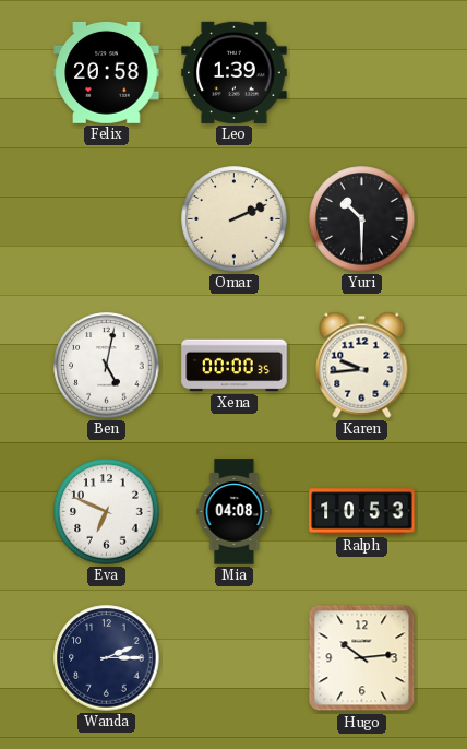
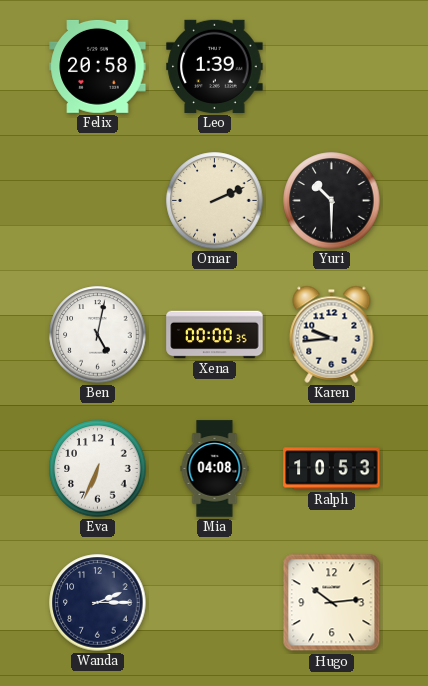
Eva: 6:49 -> 6:34 (98, 469)
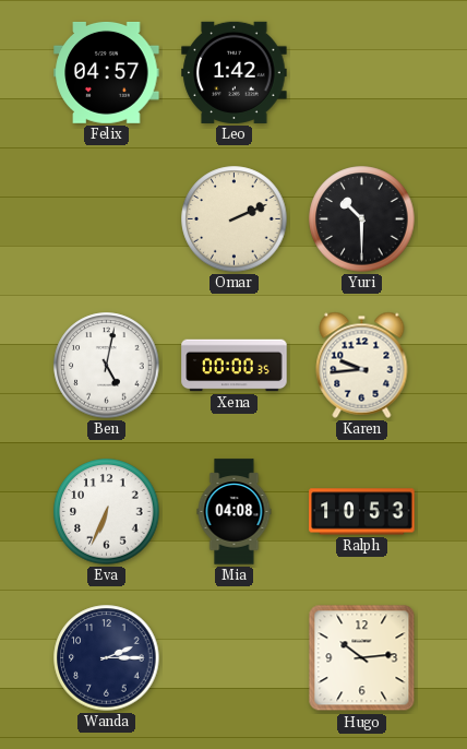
Felix: 20:58 -> 04:57 (107, 72)
Leo: 1:39 -> 1:42 (235, 72)
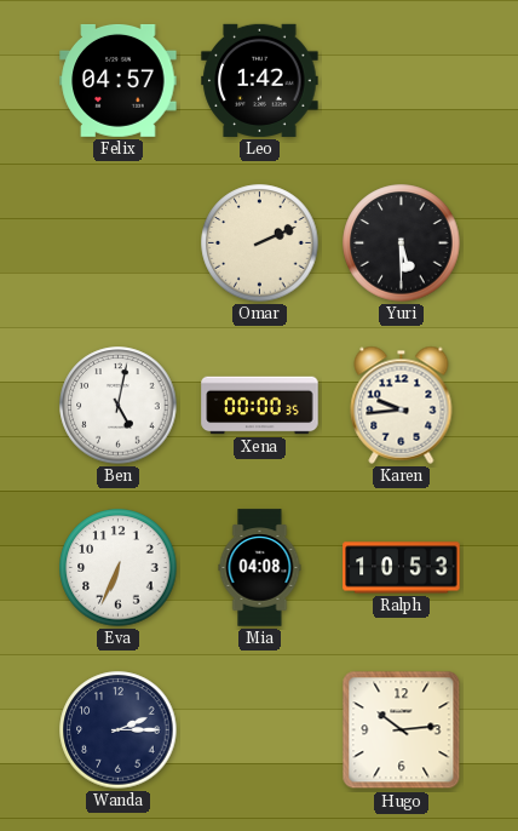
Yuri: 10:30 -> 5:30 (402, 243)
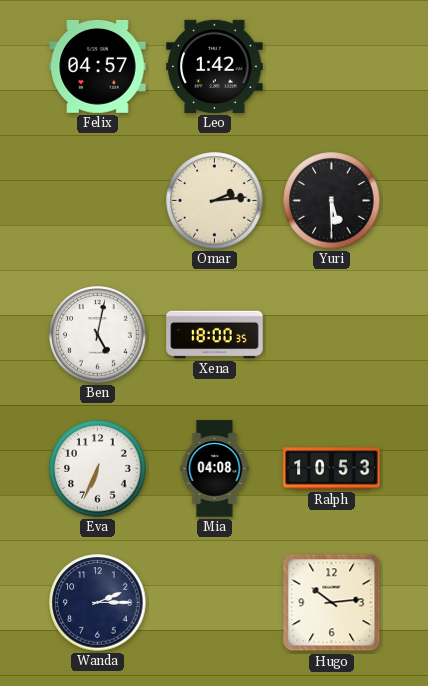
Omar: 2:11 -> 2:14 (215, 201)
Xena: 00:00 -> 18:00 (215, 335)
Karen: 9:44 -> none (402, 405)
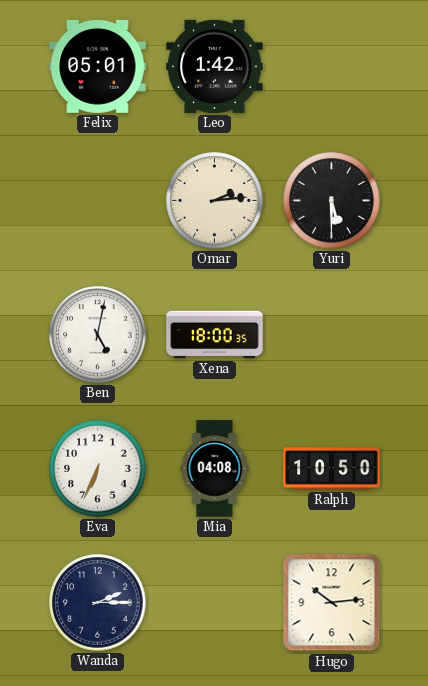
Felix: 04:57 -> 05:01 (98, 66)
Ralph: 10:53 -> 10:50 (332, 469)
